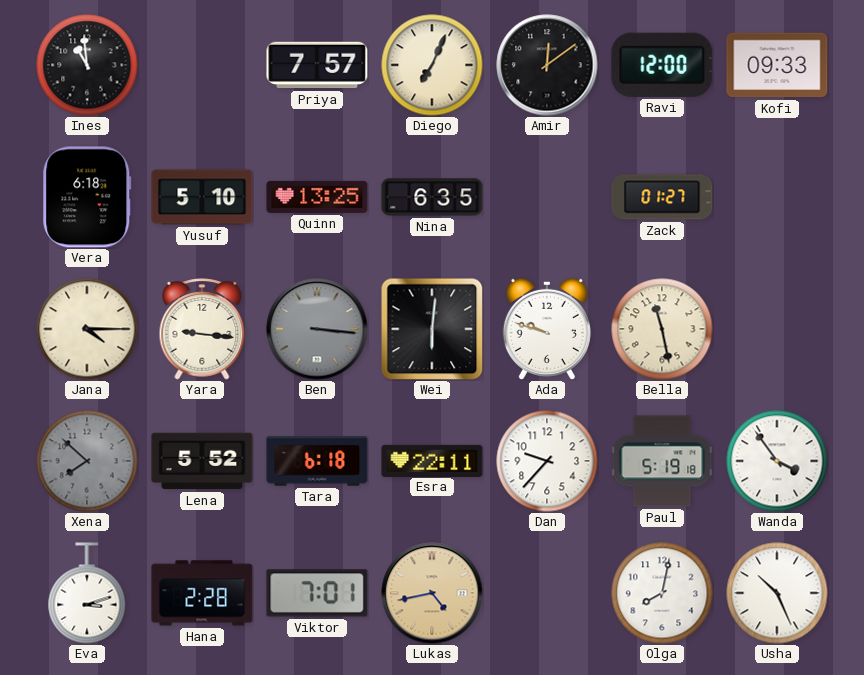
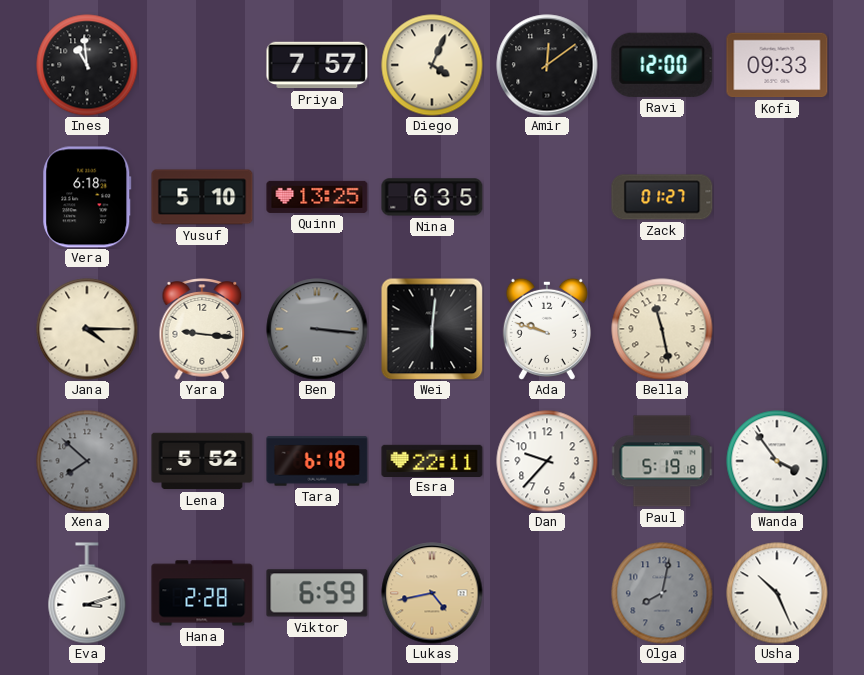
Diego: 7:04 -> 4:04 (432, 65)
Viktor: 7:01 -> 6:59 (317, 593)
Olga dial: white -> grey (662, 593)
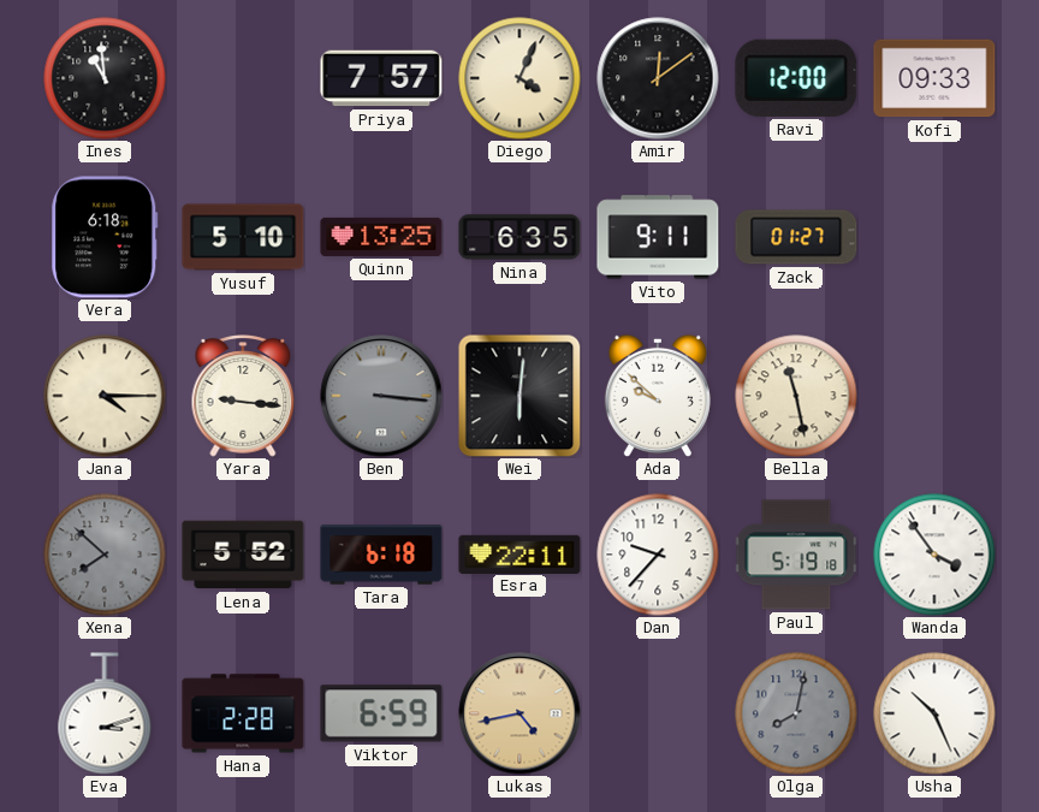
Vito: none -> 9:11 (658, 237)
Ada: 9:48 -> 9:52 (658, 396)
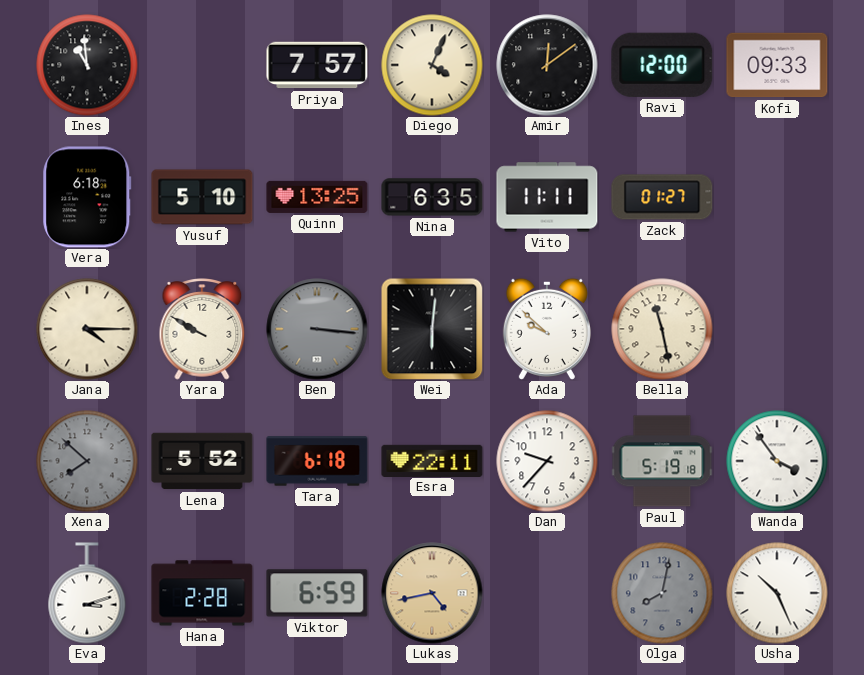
Vito: 9:11 -> 11:11 (547, 197)
Yara: 9:16 -> 9:50 (202, 329)
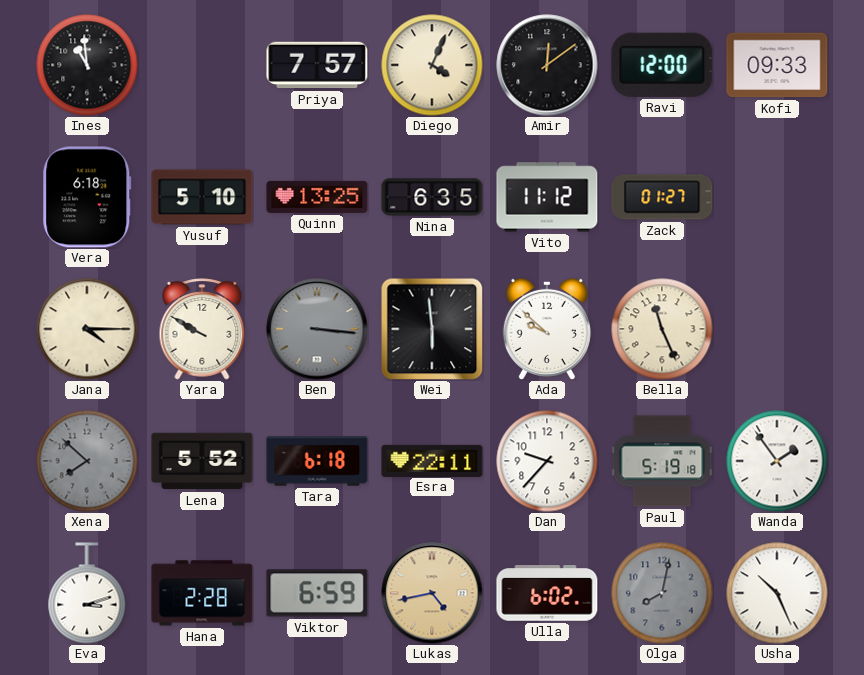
Vito: 11:11 -> 11:12 (547, 197)
Wei: 6:01 -> 5:59 (432, 329)
Bella: 11:28 -> 11:26 (662, 329)
Wanda: 3:54 -> 1:54 (777, 461)
Ulla: none -> 6:02 (547, 593)
